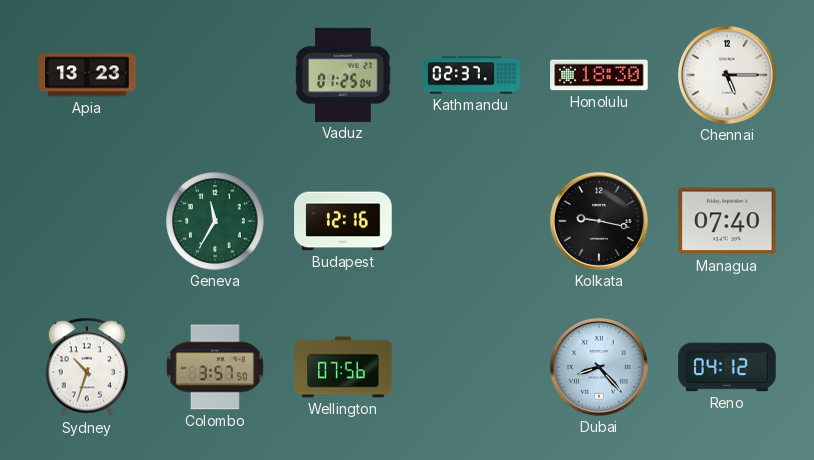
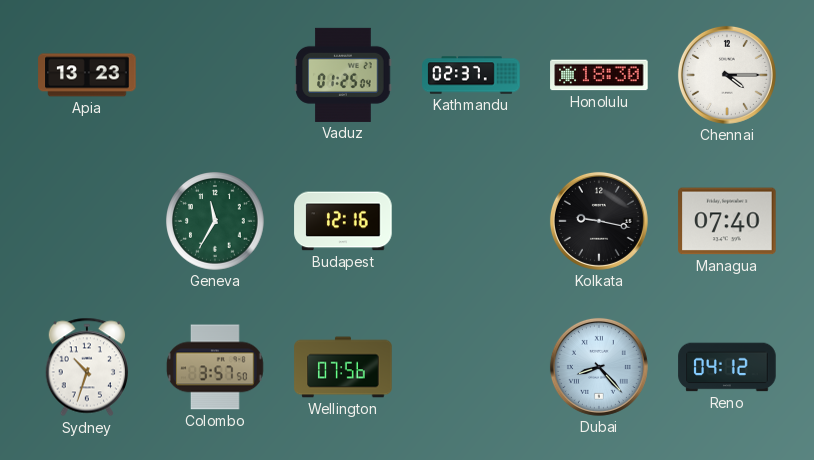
Chennai: 5:15 -> 4:15 (727, 75)
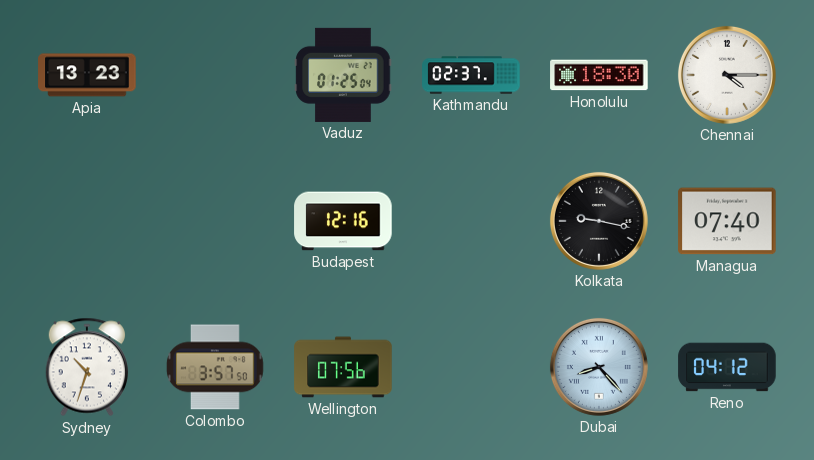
Geneva: 11:35 -> none (215, 221)
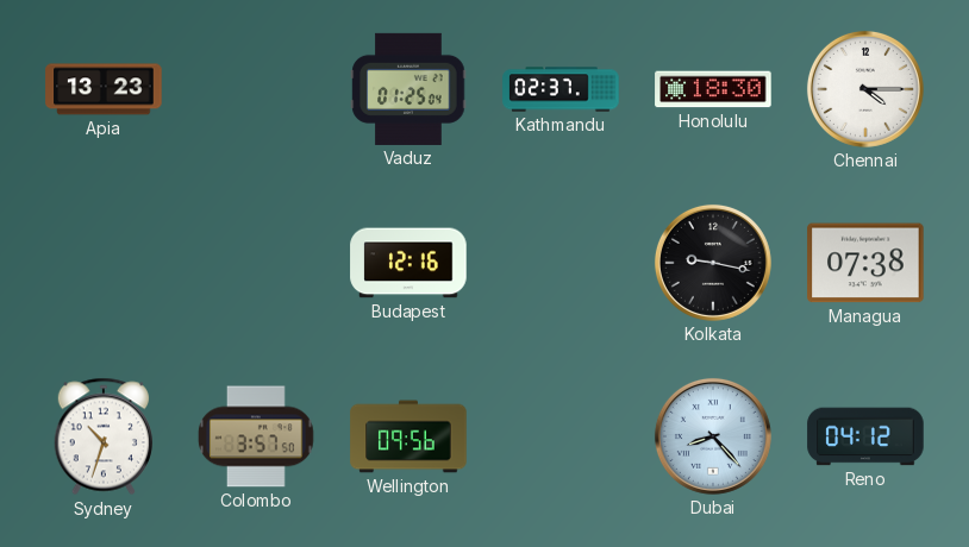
Managua: 07:40 -> 07:38 (865, 263)
Wellington: 07:56 -> 09:56 (408, 436)
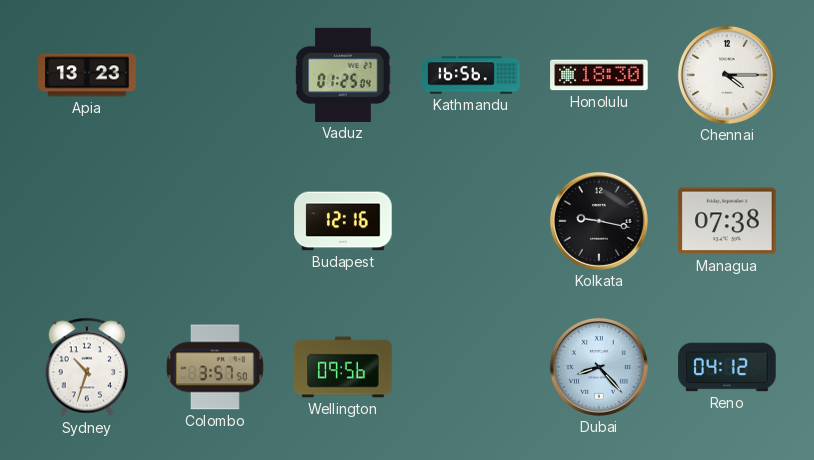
Kathmandu: 02:37 -> 16:56 (471, 75)
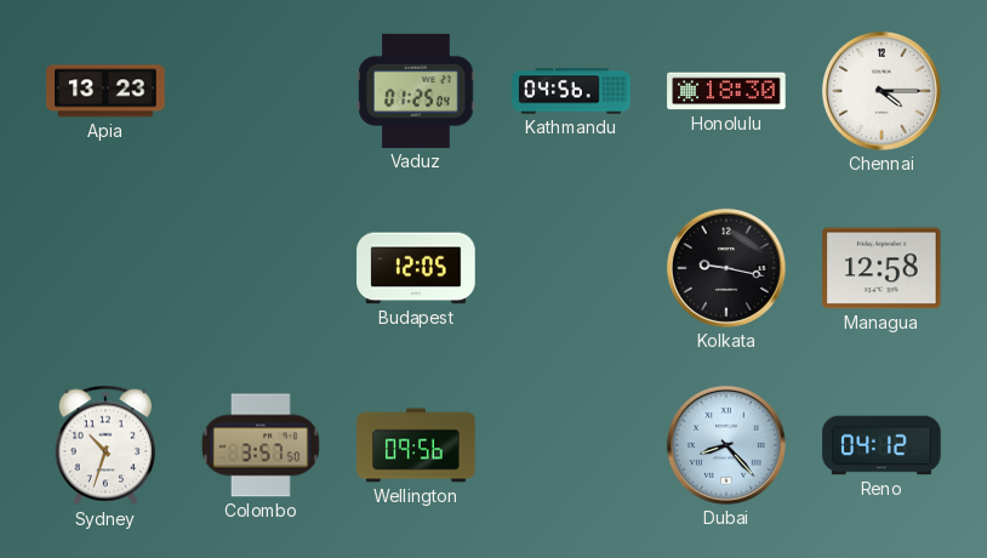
Kathmandu: 16:56 -> 04:56 (571, 91)
Budapest: 12:16 -> 12:05 (416, 268)
Managua: 07:38 -> 12:58 (882, 268)
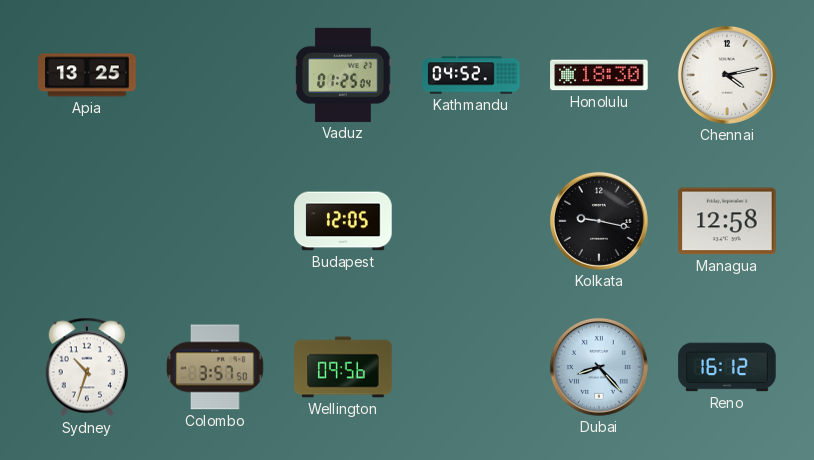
Apia: 13:23 -> 13:25 (87, 75)
Kathmandu: 04:56 -> 04:52 (471, 75)
Chennai: 4:15 -> 4:13 (727, 75)
Reno: 04:12 -> 16:12 (727, 367)
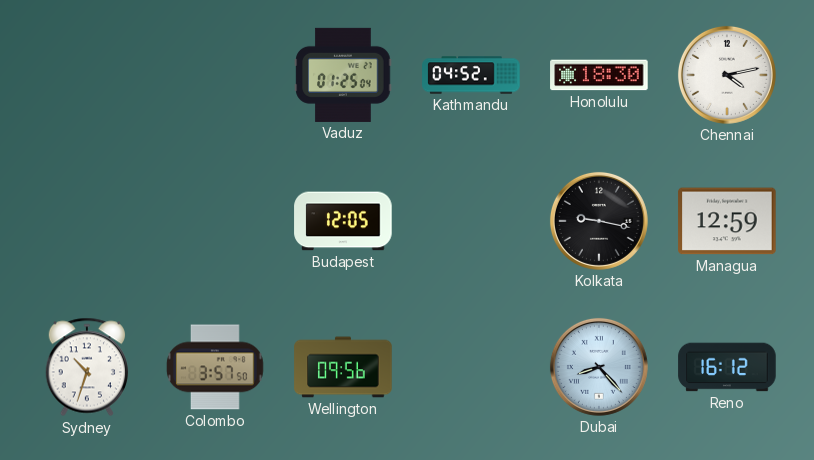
Apia: 13:25 -> none (87, 75)
Managua: 12:58 -> 12:59 (727, 221)
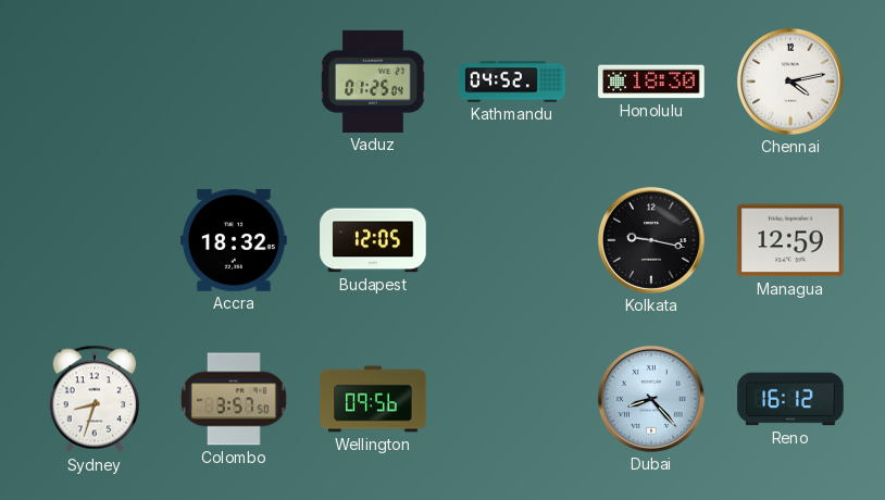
Accra: none -> 18:32 (234, 240)
Sydney: 10:33 -> 8:33 (94, 399)
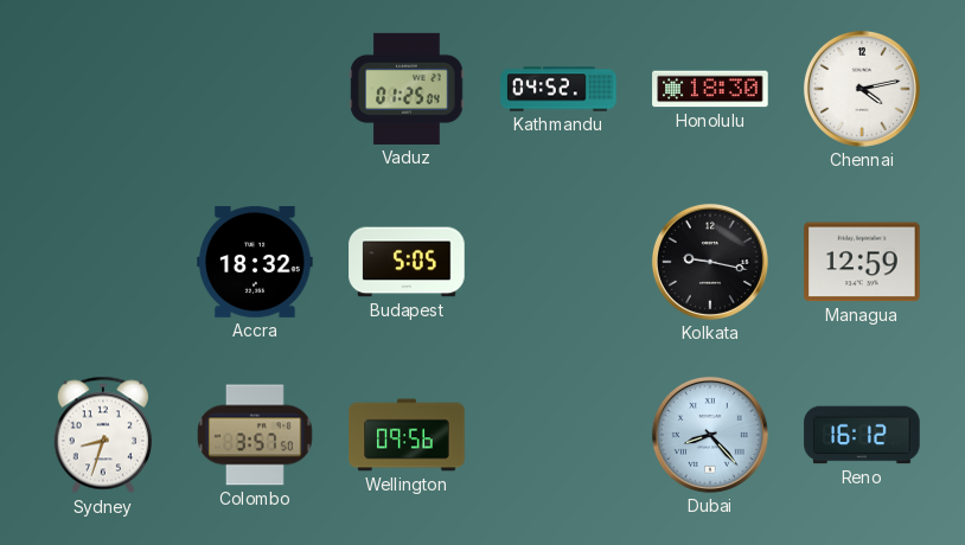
Budapest: 12:05 -> 5:05 (407, 262)
